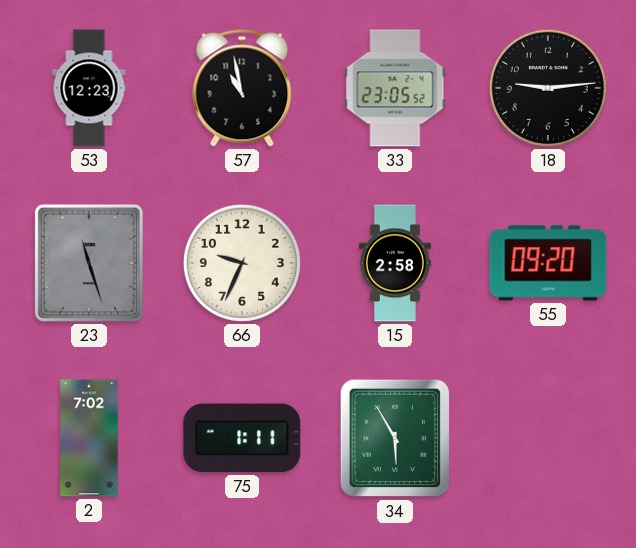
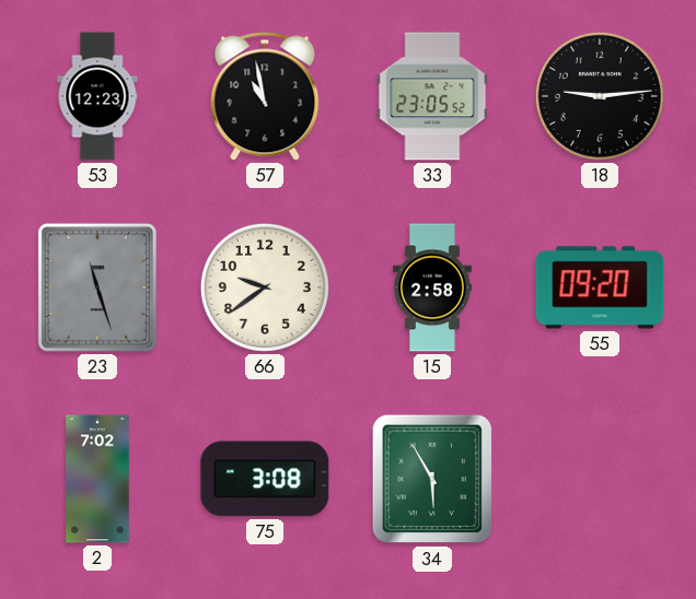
66: 9:34 -> 9:39 (265, 287)
75: 1:11 -> 3:08 (265, 479)
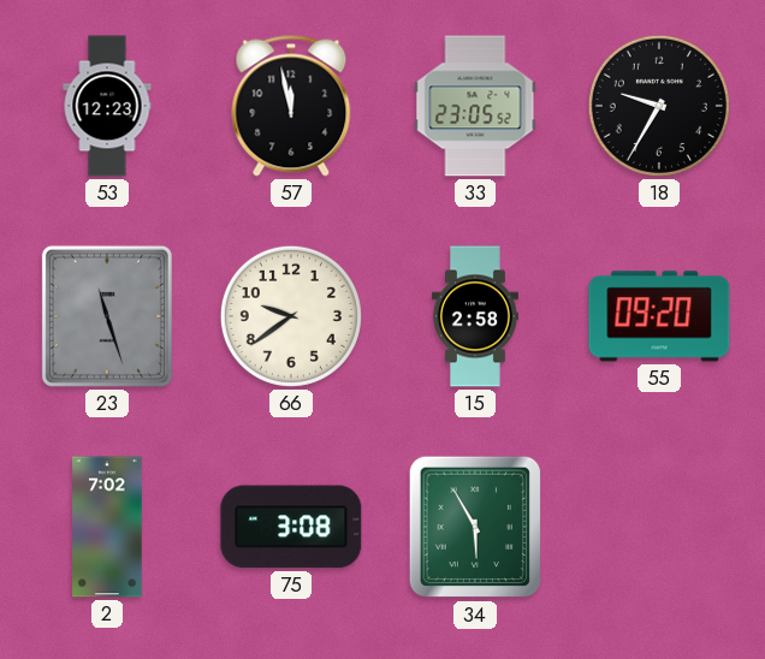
57: 10:58 -> 11:58 (291, 106)
18: 9:14 -> 9:35 (659, 106)
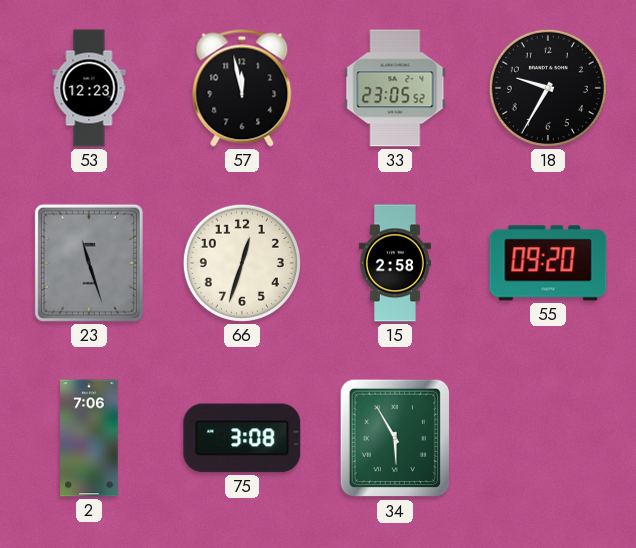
66: 9:39 -> 12:33 (242, 263)
2: 7:02 -> 7:06 (89, 438)
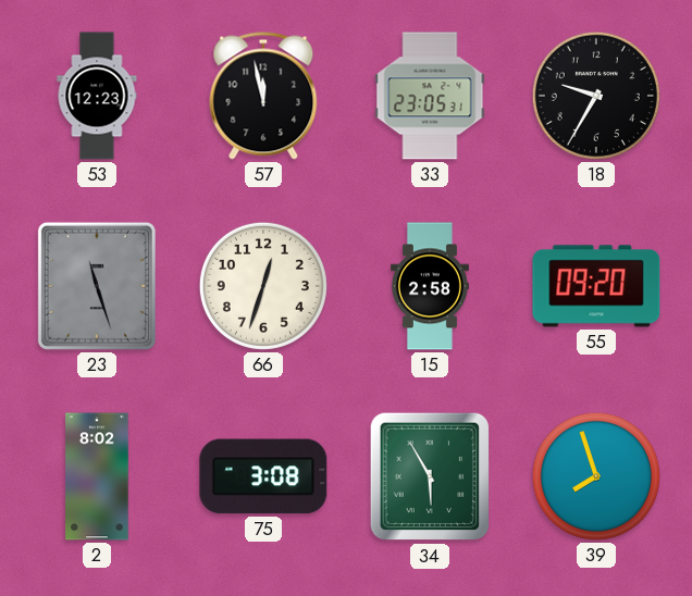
33: 23:05:52 -> 23:05:31 (430, 96)
2: 7:06 -> 8:02 (97, 476)
39: none -> 7:57 (596, 476)
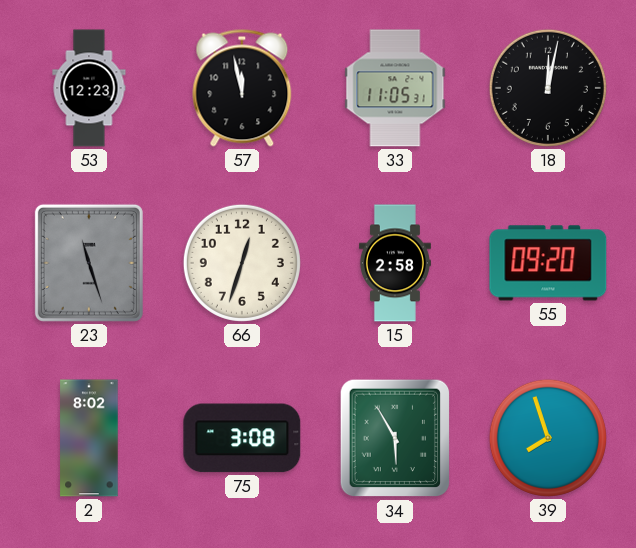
33: 23:05 -> 11:05 (395, 88)
18: 9:35 -> 12:02 (548, 88)
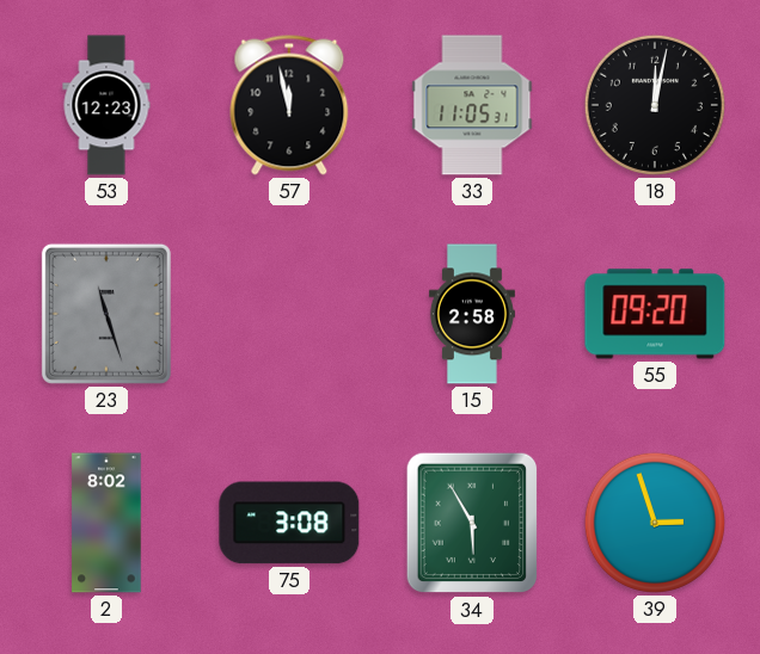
66: 12:33 -> none (242, 263)
39: 7:57 -> 2:57 (655, 523)
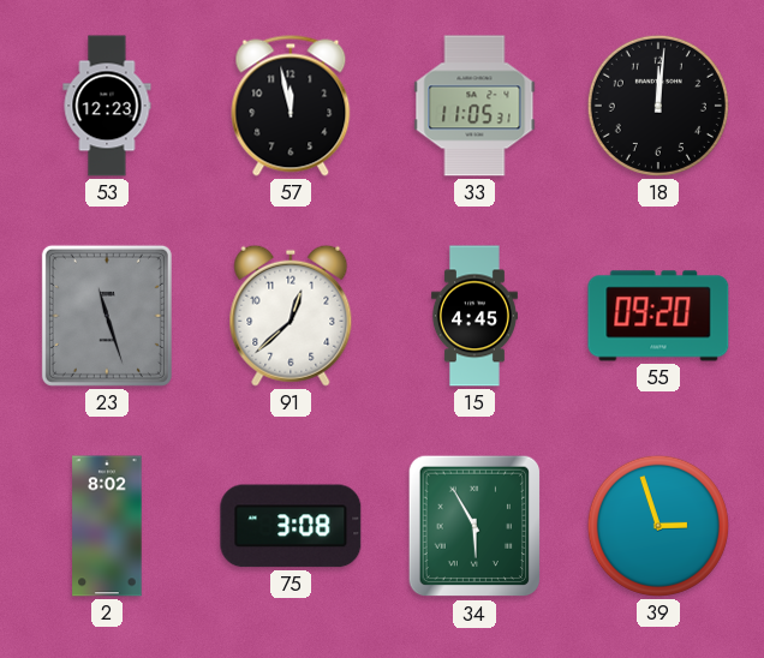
18: 12:02 -> 12:01 (658, 106)
91: none -> 12:38 (291, 316)
15: 2:58 -> 4:45 (474, 316)
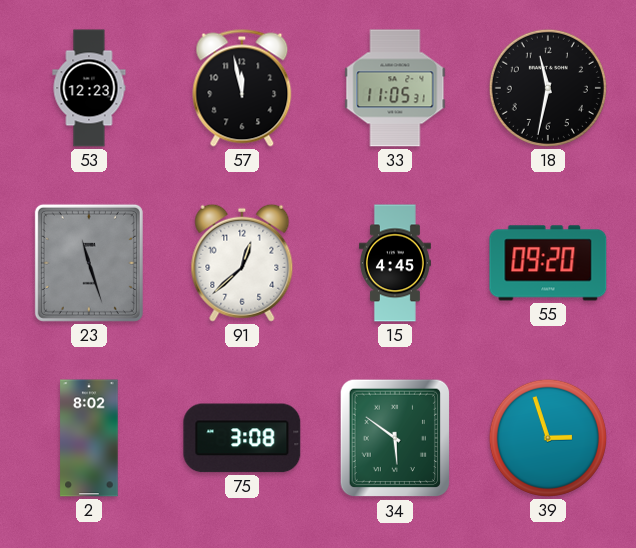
18: 12:01 -> 11:32 (548, 88)
34: 5:55 -> 5:51 (395, 438)
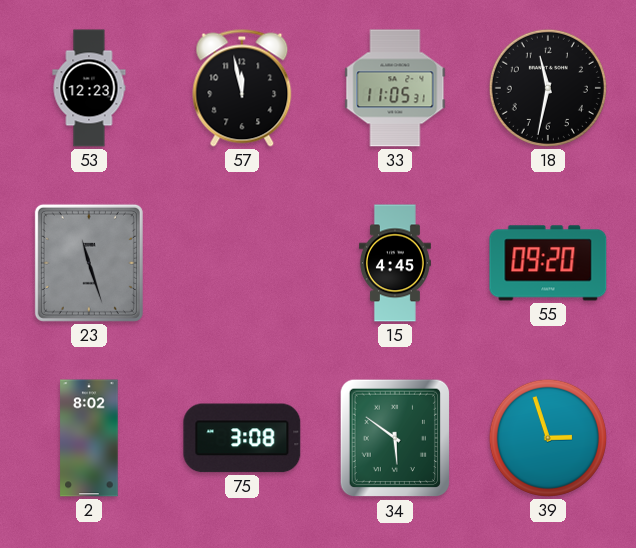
91: 12:38 -> none (242, 263)
